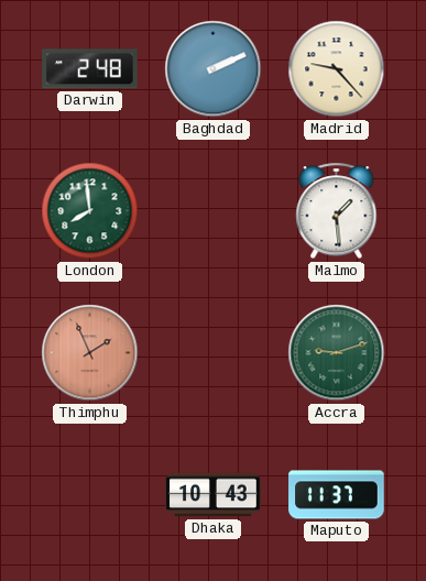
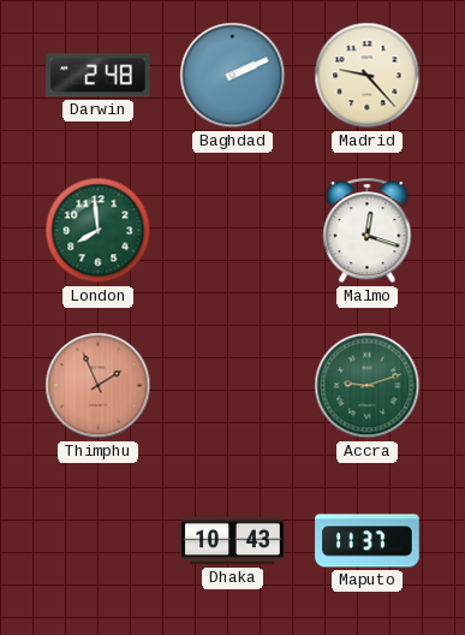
Malmo: 1:29 -> 12:18 (368, 231)
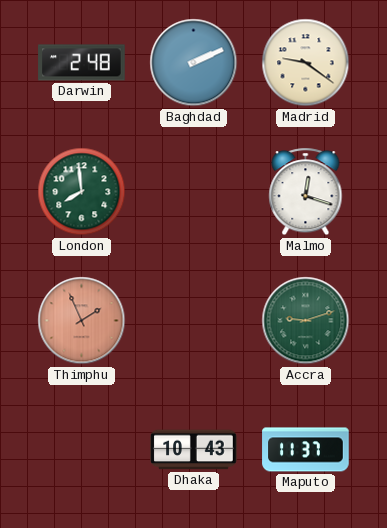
Madrid: 9:23 -> 9:21 (306, 63)
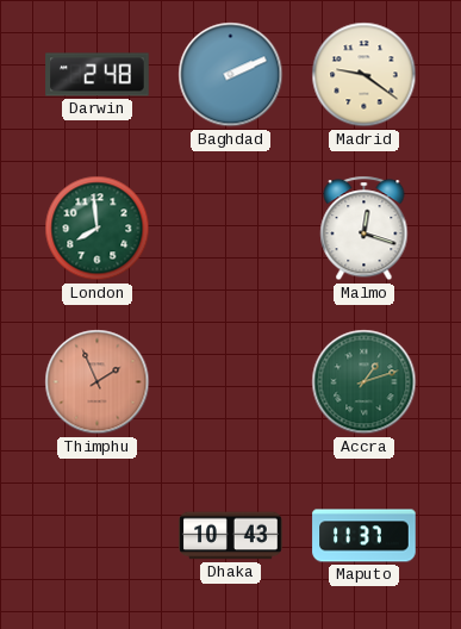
Accra: 9:12 -> 1:12 (365, 382)
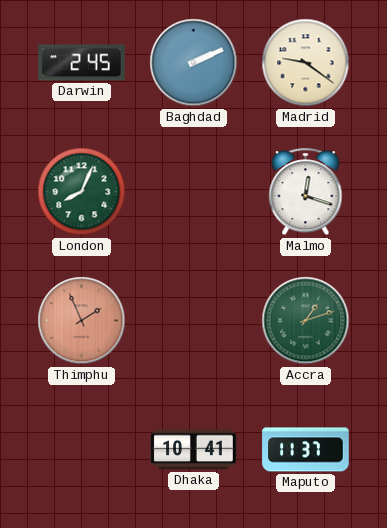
Darwin: 2:48 -> 2:45 (82, 63)
London: 7:59 -> 8:04 (82, 192)
Dhaka: 10:43 -> 10:41 (194, 450)
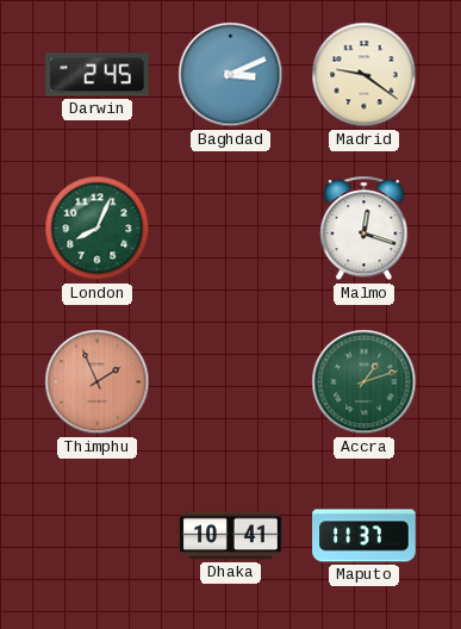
Baghdad: 2:11 -> 3:11 (231, 75)
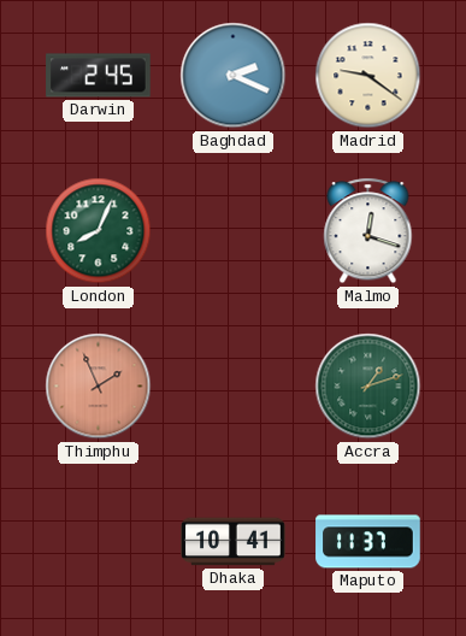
Baghdad: 3:11 -> 2:19 (234, 76)
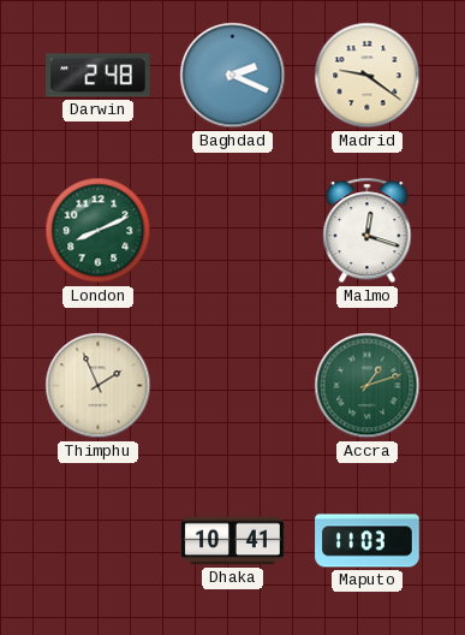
Darwin: 2:45 -> 2:48 (99, 76)
London: 8:04 -> 8:11 (99, 231)
Thimphu dial: salmon -> cream (99, 386)
Maputo: 11:37 -> 11:03 (368, 541)
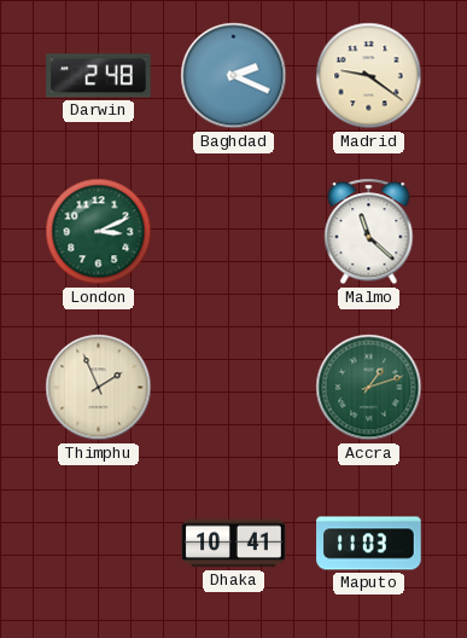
London: 8:11 -> 3:11 (99, 232)
Malmo: 12:18 -> 11:22 (369, 232)
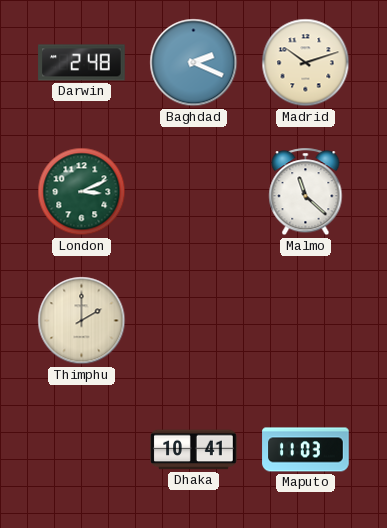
Madrid: 9:21 -> 10:12 (306, 63)
Thimphu: 1:56 -> 2:00 (82, 321)
Accra: 1:12 -> none (369, 388)
